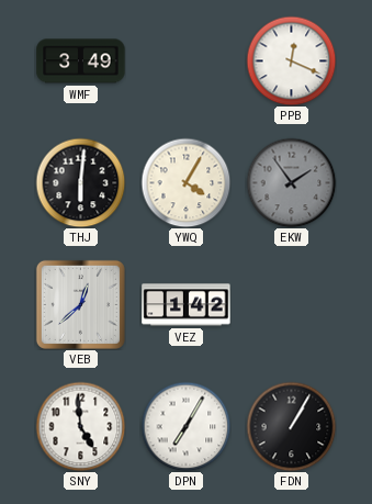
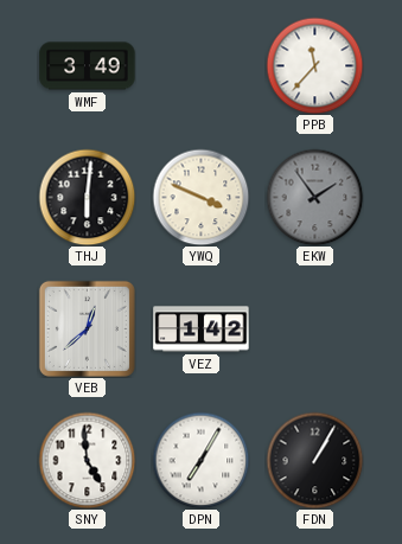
PPB: 12:19 -> 11:37 (314, 65)
YWQ: 4:05 -> 3:49 (200, 197)
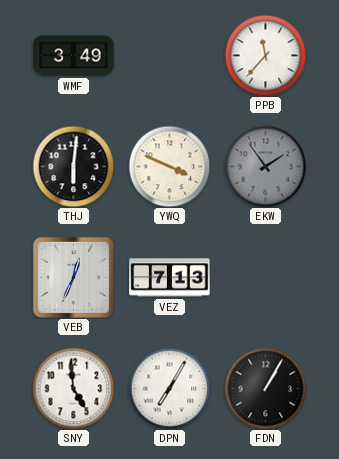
VEB: 12:38 -> 12:34 (73, 277)
VEZ: 1:42 -> 7:13 (170, 278)
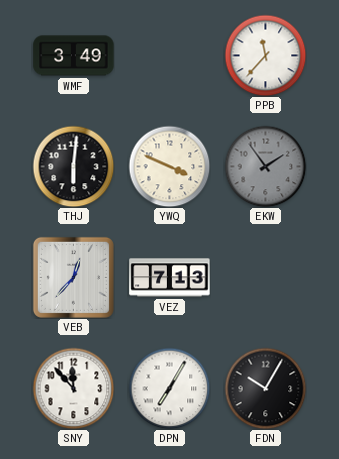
VEB: 12:34 -> 12:37 (73, 277)
SNY: 4:59 -> 11:53 (73, 388)
FDN: 1:05 -> 10:05 (265, 388)
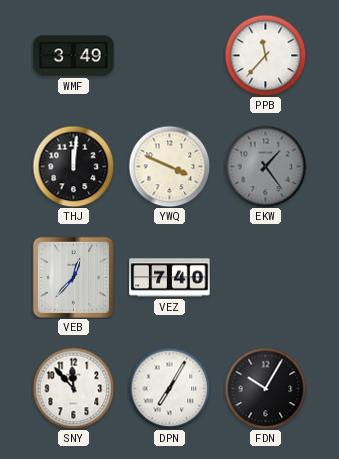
THJ: 6:01 -> 12:01 (73, 166)
EKW: 1:54 -> 1:24 (265, 166)
VEZ: 7:13 -> 7:40 (170, 278)
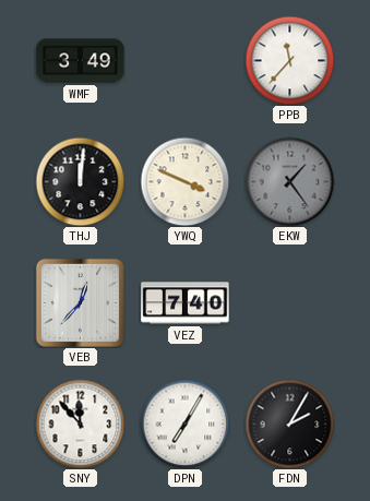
FDN: 10:05 -> 2:05 (289, 424)
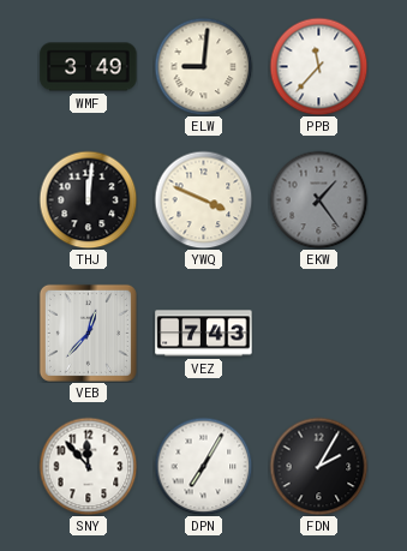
ELW: none -> 9:01 (203, 66)
VEZ: 7:40 -> 7:43 (204, 334)
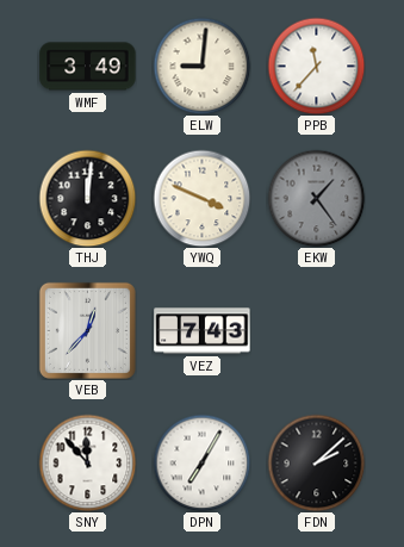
FDN: 2:05 -> 2:08 (316, 462)
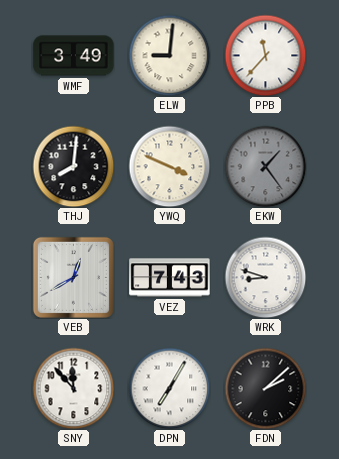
THJ: 12:01 -> 8:01 (73, 166)
VEB: 12:37 -> 12:40 (73, 277)
WRK: none -> 8:48 (265, 277)
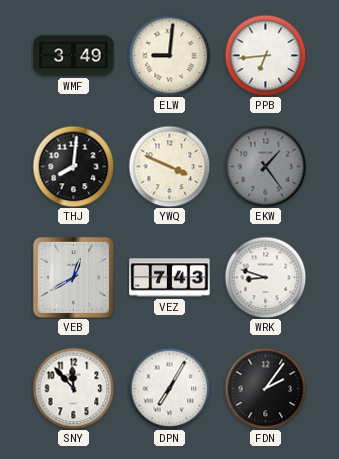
PPB: 11:37 -> 6:44 (265, 55)
FDN: 2:08 -> 2:06 (265, 388)
